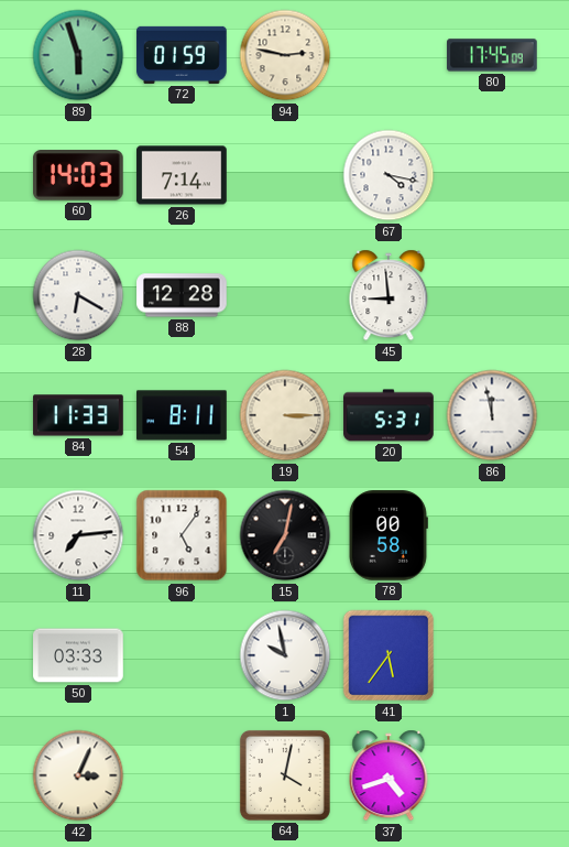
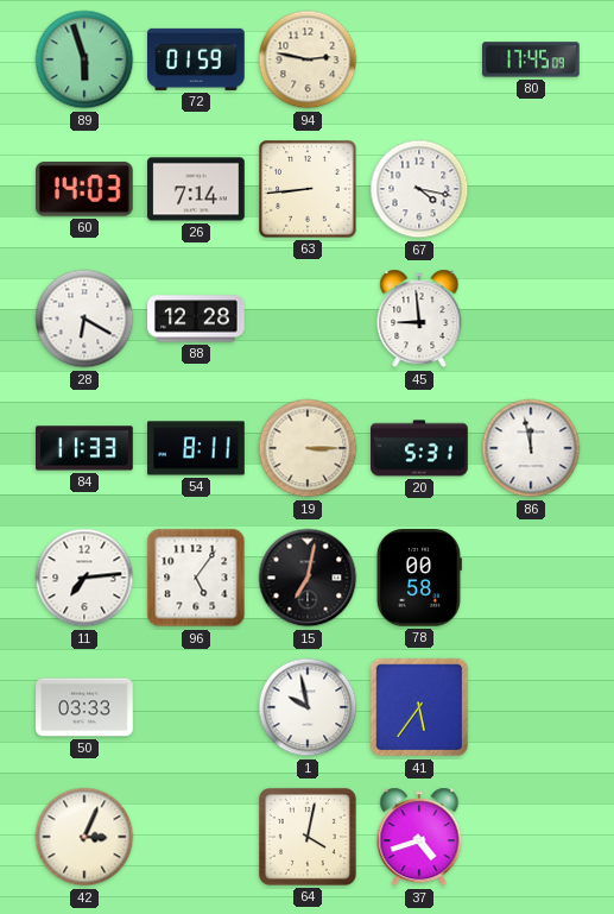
63: none -> 8:44 (308, 189)
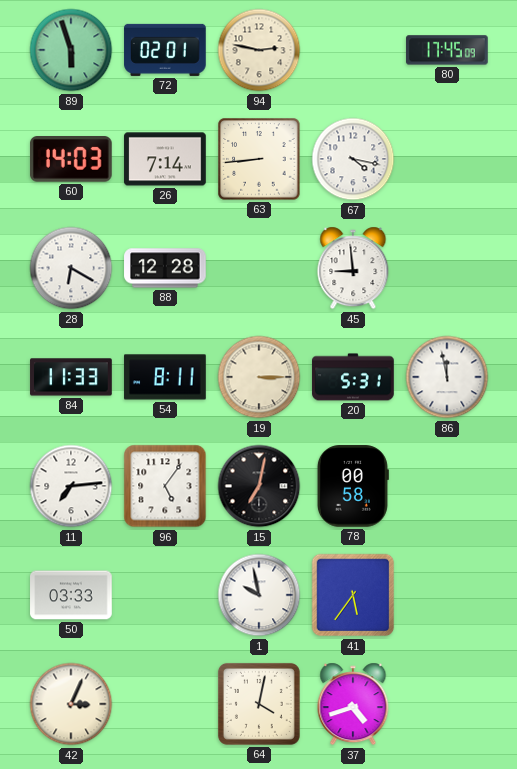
72: 01:59 -> 02:01 (165, 50)
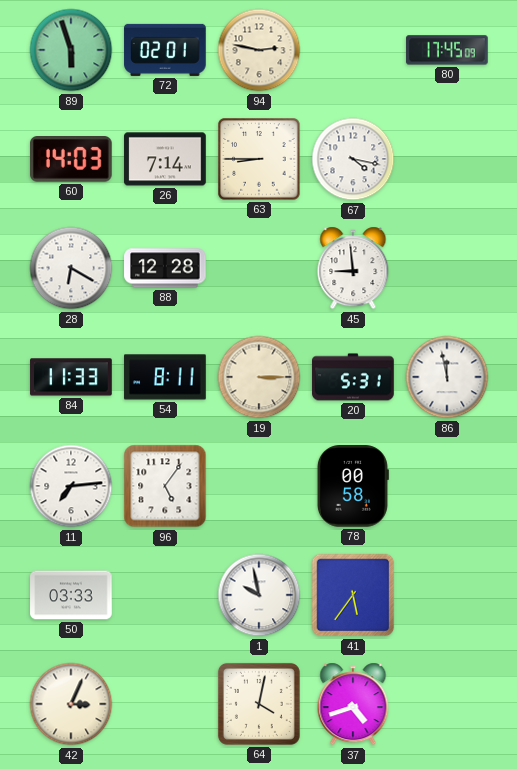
63: 8:44 -> 8:45 (259, 159)
15: 7:02 -> none (259, 486)
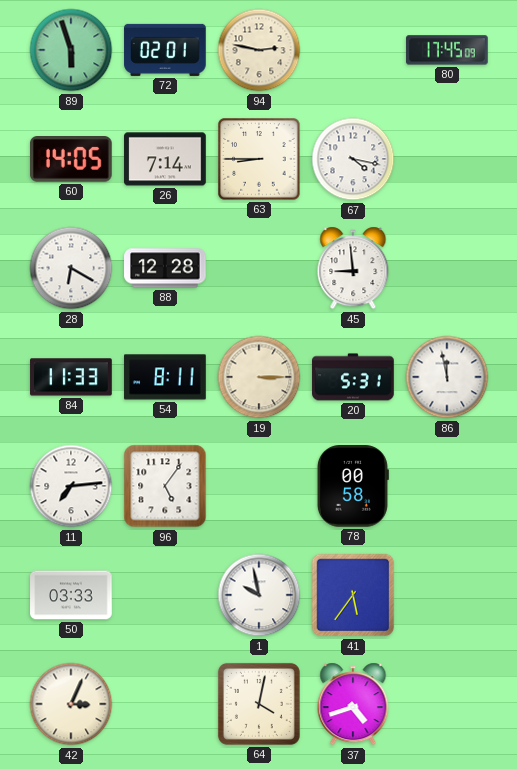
60: 14:03 -> 14:05 (72, 160)
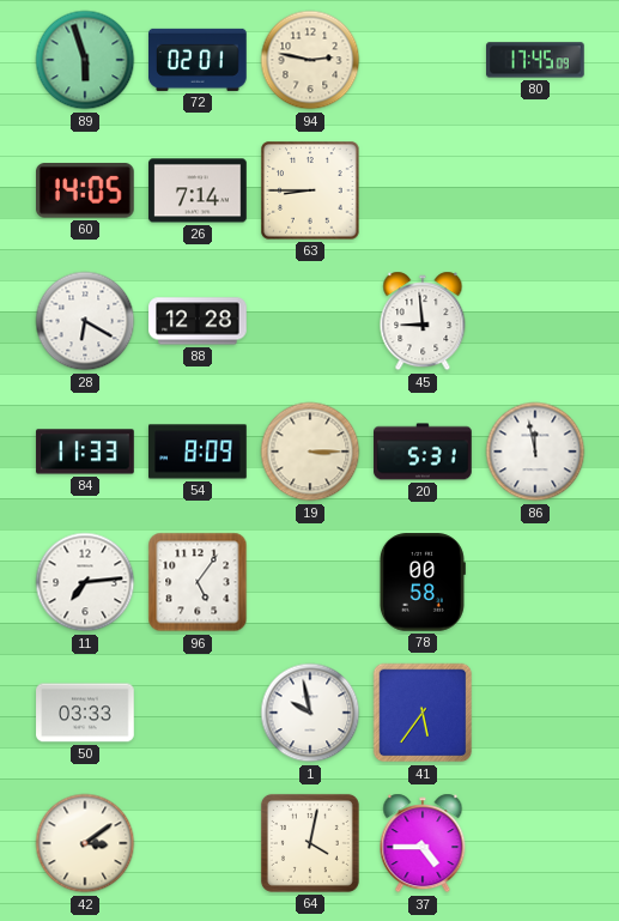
67: 4:17 -> none (353, 159)
54: 8:11 -> 8:09 (198, 452)
42: 3:04 -> 3:09 (85, 843)
37: 4:42 -> 4:45 (423, 843)
